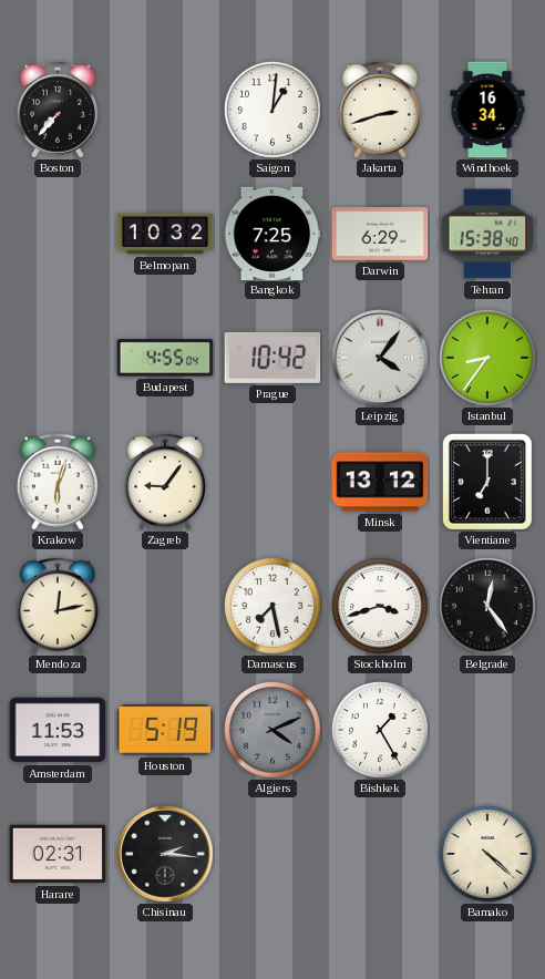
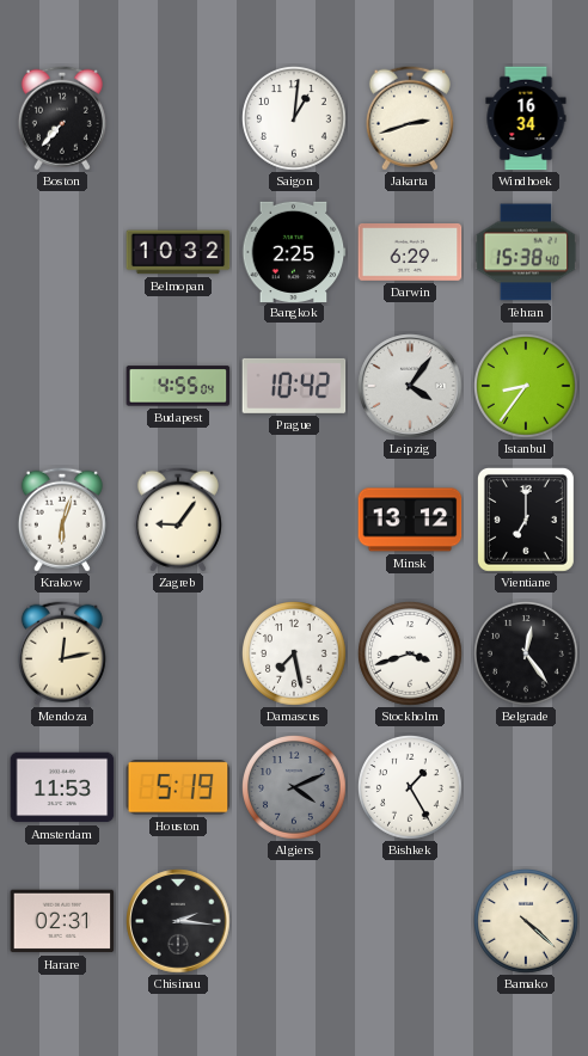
Bangkok: 7:25 -> 2:25 (294, 251)
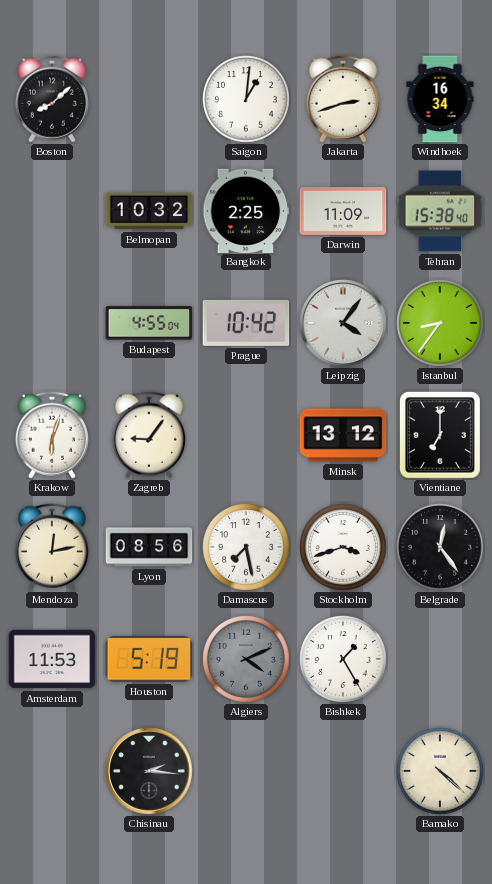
Boston: 7:37 -> 8:08 (52, 99)
Darwin: 6:29 -> 11:09 (343, 212)
Lyon: none -> 08:56 (149, 547)
Harare: 02:31 -> none (62, 921)
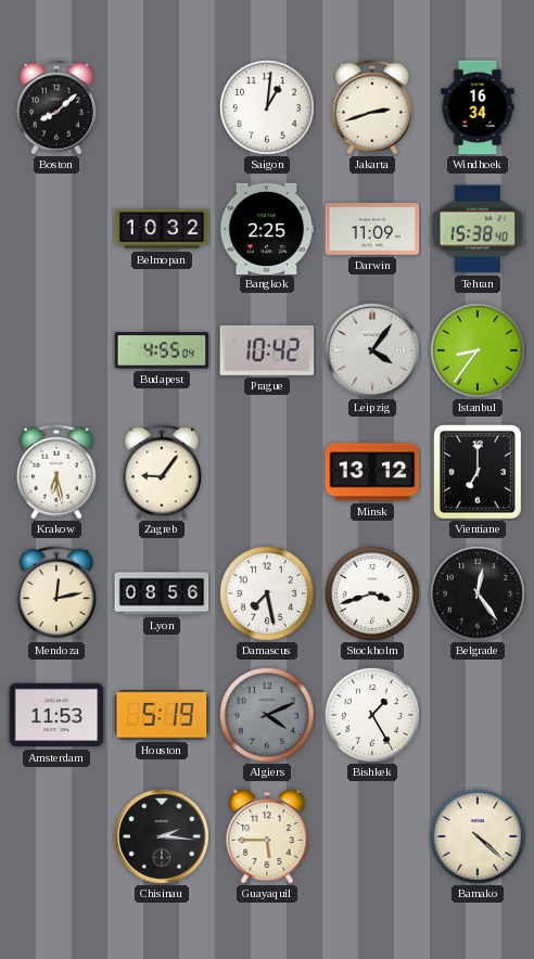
Krakow: 6:03 -> 6:28 (56, 472)
Guayaquil: none -> 5:45 (267, 836)
